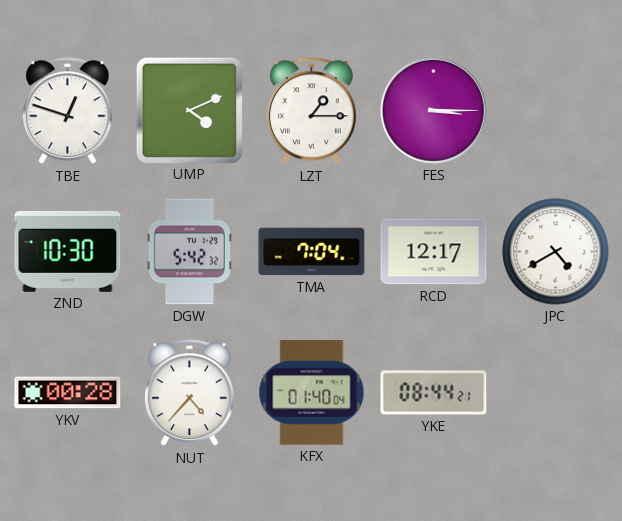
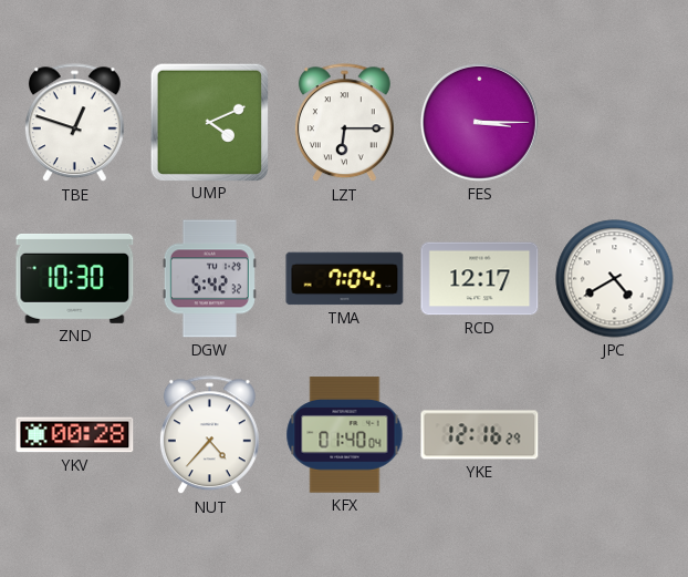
LZT: 1:15 -> 6:15 (344, 123)
YKE: 08:44 -> 12:16 (480, 435)
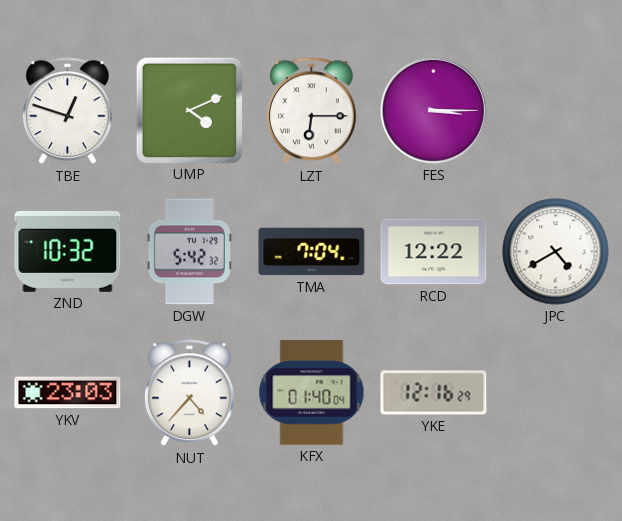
ZND: 10:30 -> 10:32 (68, 251)
RCD: 12:17 -> 12:22 (434, 252)
YKV: 00:28 -> 23:03 (68, 393)
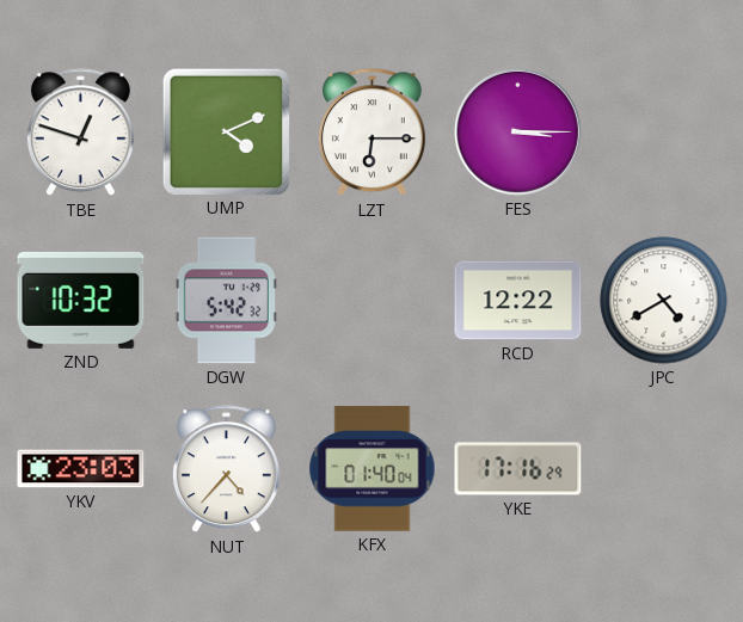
TMA: 7:04 -> none (312, 252)
YKE: 12:16 -> 17:16 (518, 469)
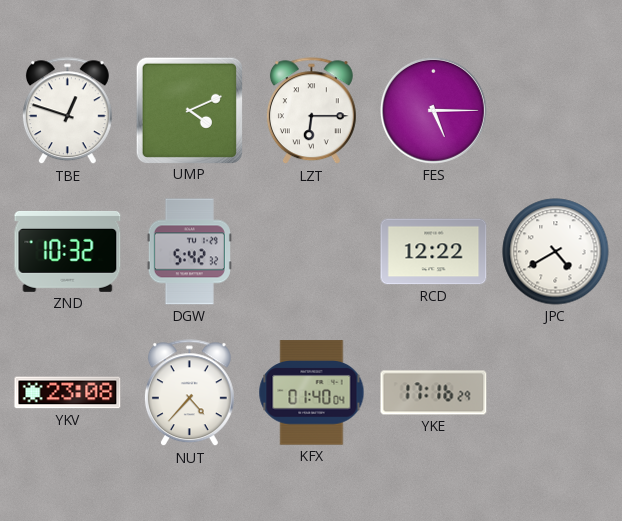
FES: 3:15 -> 5:15 (434, 111)
YKV: 23:03 -> 23:08 (68, 393)
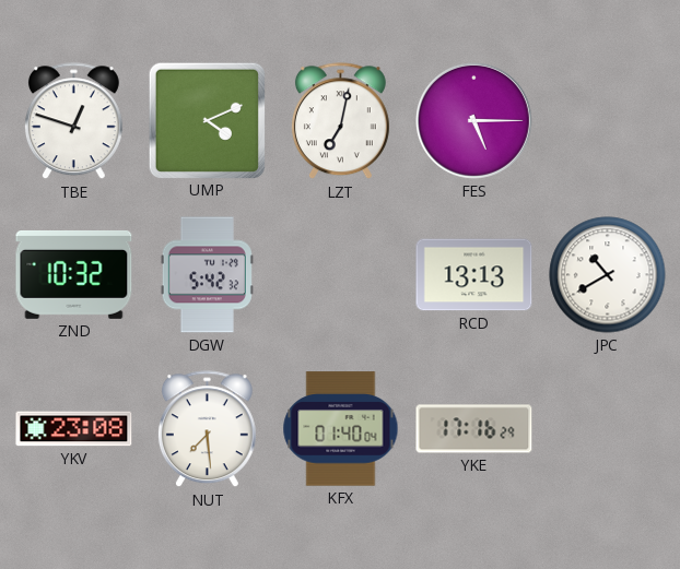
LZT: 6:15 -> 7:02 (340, 121)
RCD: 12:22 -> 13:13 (474, 275)
JPC: 4:40 -> 10:40 (608, 275)
NUT: 4:37 -> 7:29 (207, 429)
